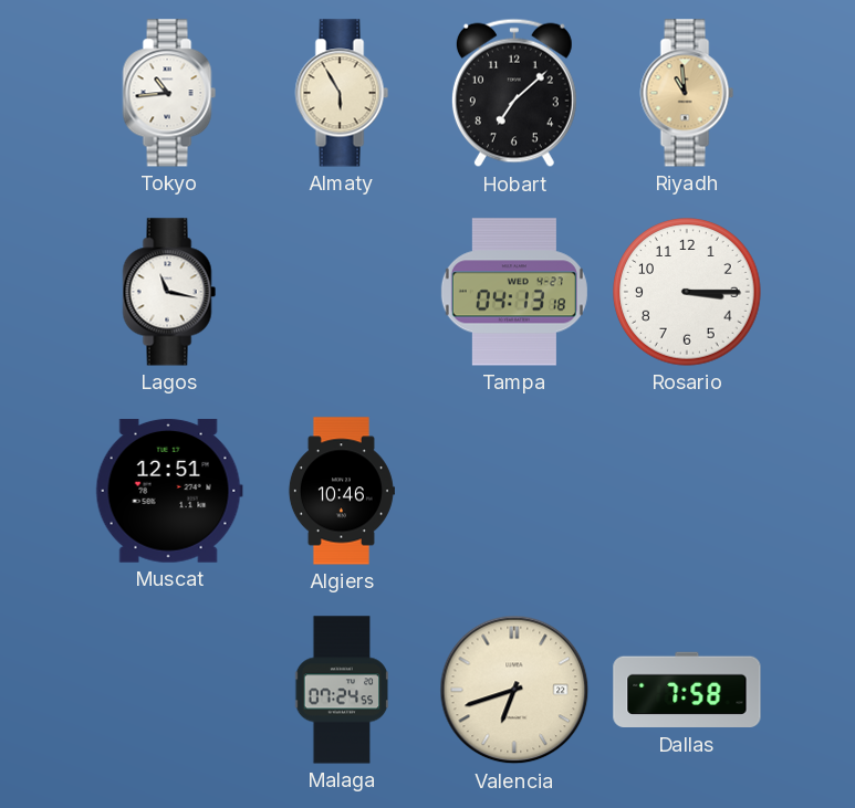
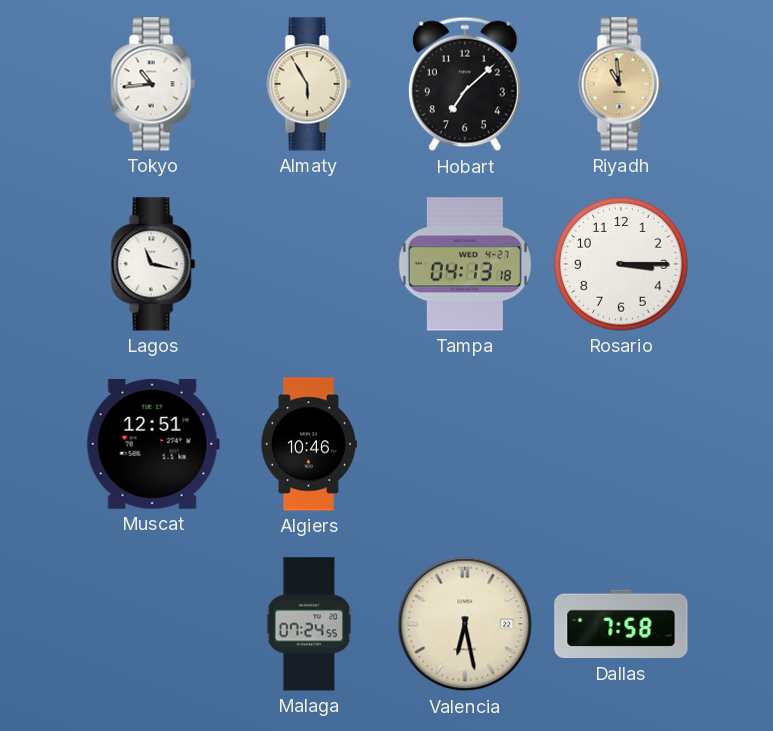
Valencia: 6:42 -> 6:28 (465, 624)
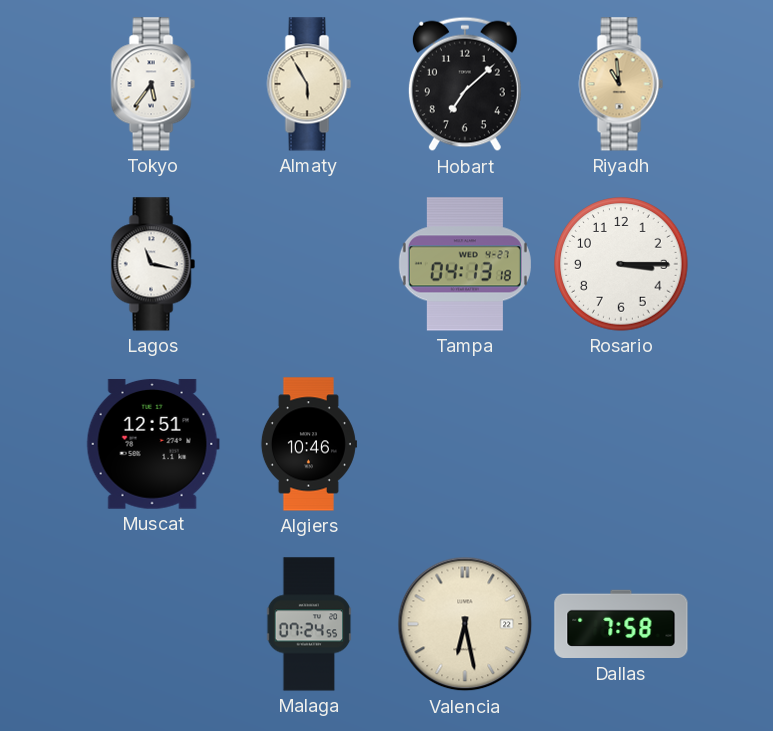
Tokyo: 10:44 -> 5:36 (153, 84)
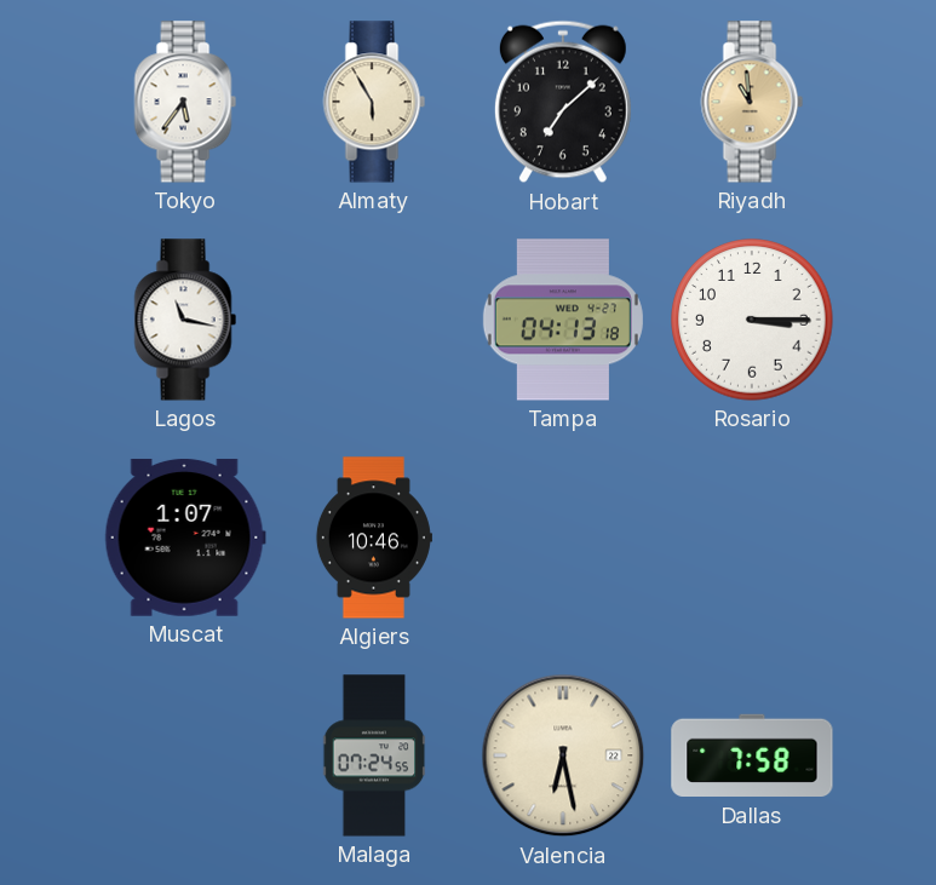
Muscat: 12:51 -> 1:07 (185, 538)
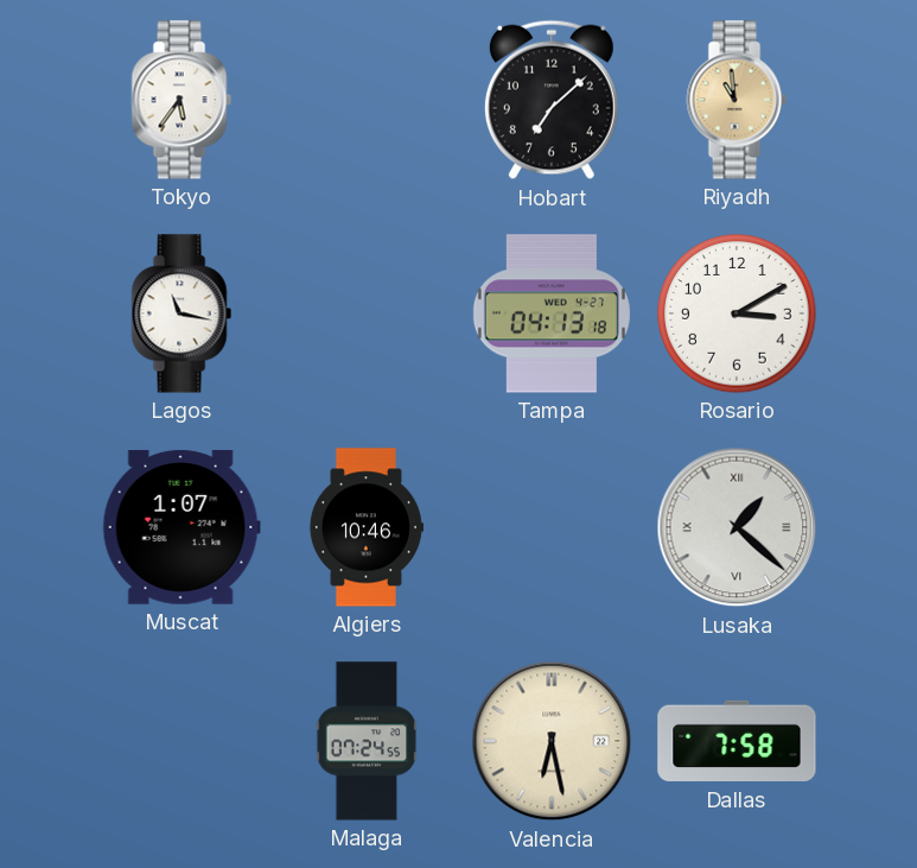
Almaty: 5:55 -> none (374, 102)
Rosario: 3:15 -> 3:10 (737, 313)
Lusaka: none -> 1:22 (737, 527)
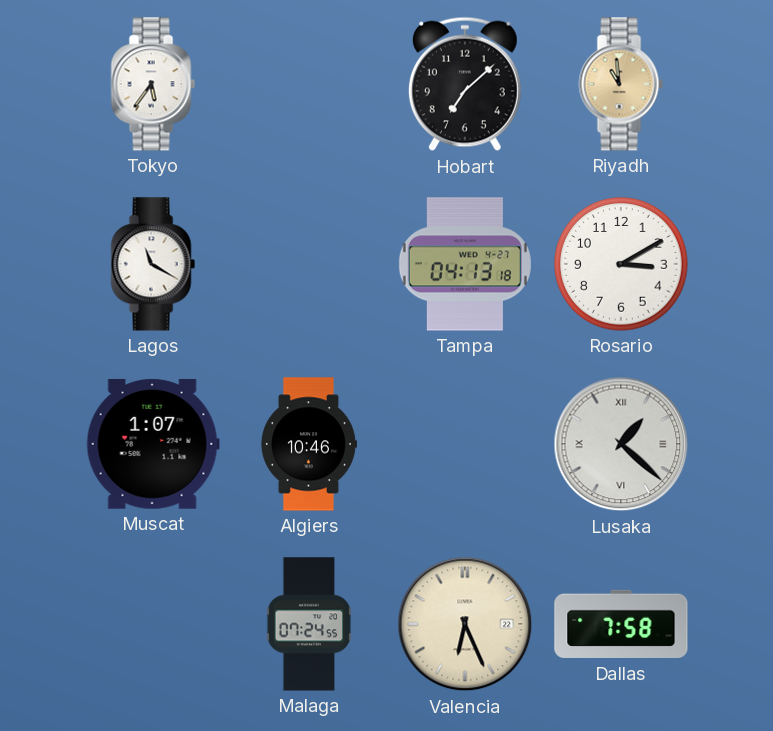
Lagos: 11:17 -> 11:20 (153, 264)
Valencia: 6:28 -> 6:26 (465, 624)
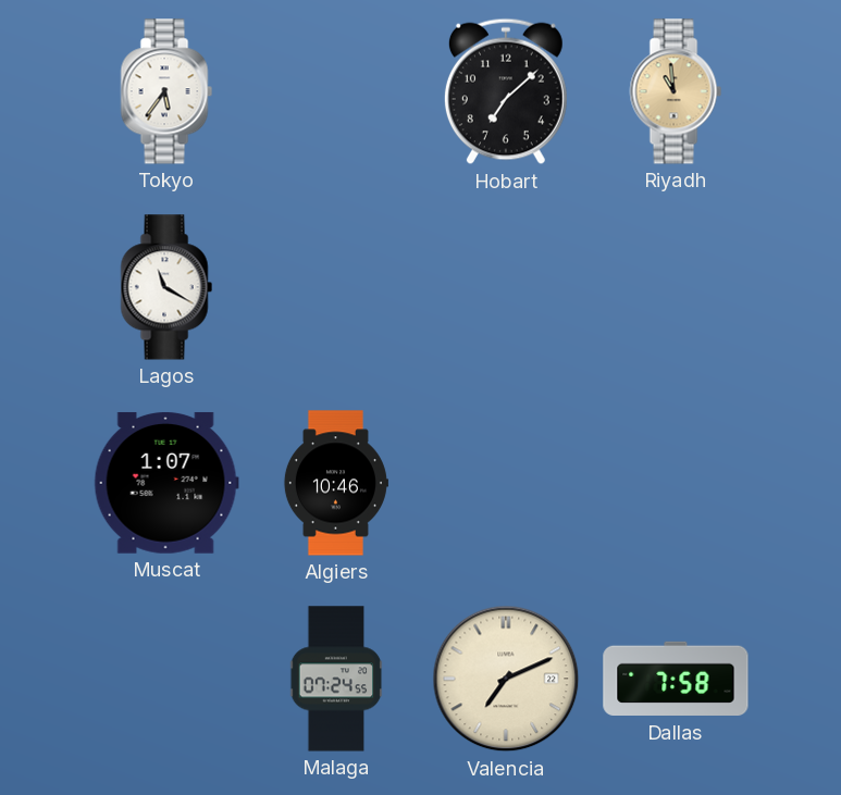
Tampa: 04:13 -> none (465, 264)
Rosario: 3:10 -> none (621, 264)
Lusaka: 1:22 -> none (621, 444)
Valencia: 6:26 -> 7:11 (506, 679)
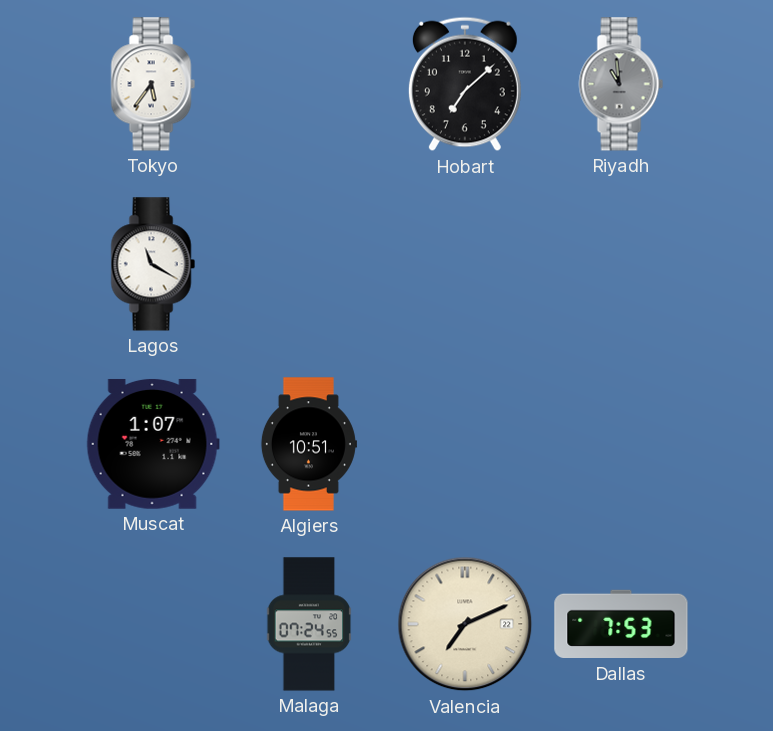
Riyadh dial: champagne -> grey (621, 84)
Algiers: 10:46 -> 10:51 (308, 444)
Dallas: 7:58 -> 7:53 (621, 624)
